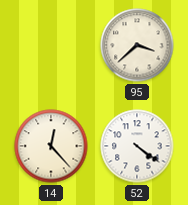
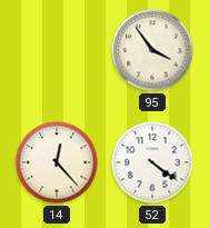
95: 3:38 -> 3:54 (152, 50)
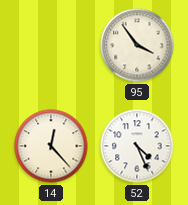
52: 4:21 -> 4:26 (137, 146)
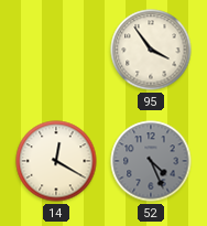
14: 12:23 -> 12:20 (56, 161)
52 dial: white -> grey (151, 161)
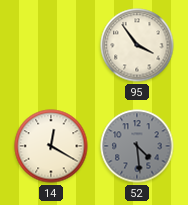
52: 4:26 -> 4:29 (137, 146)
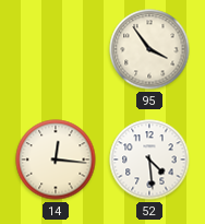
14: 12:20 -> 12:16 (56, 160)
52 dial: grey -> white (149, 160)
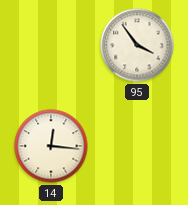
52: 4:29 -> none (149, 160)
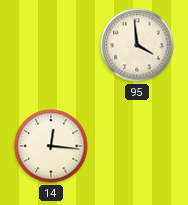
95: 3:54 -> 3:59 (137, 45)
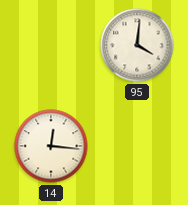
95: 3:59 -> 4:01 (137, 45)
